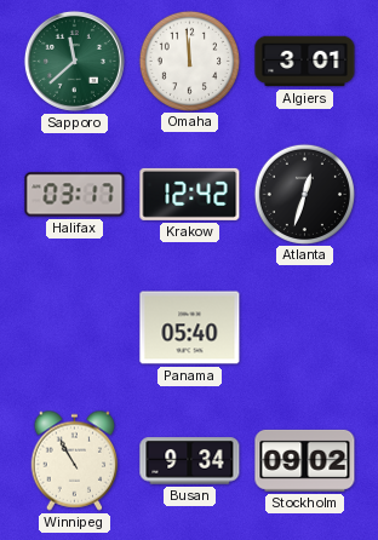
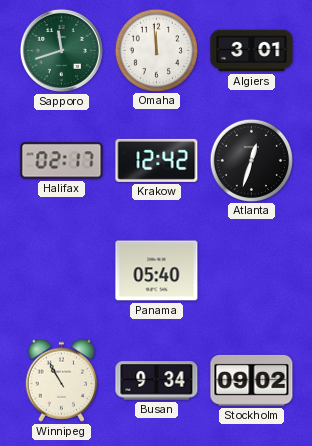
Sapporo: 11:38 -> 11:42 (61, 50)
Halifax: 03:17 -> 02:17 (62, 161)
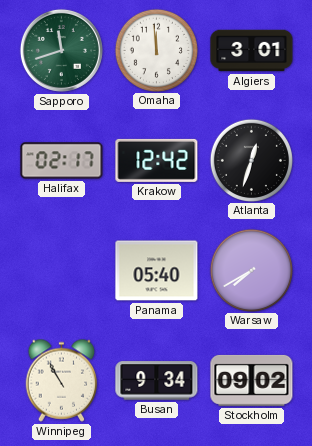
Warsaw: none -> 7:40 (251, 270)
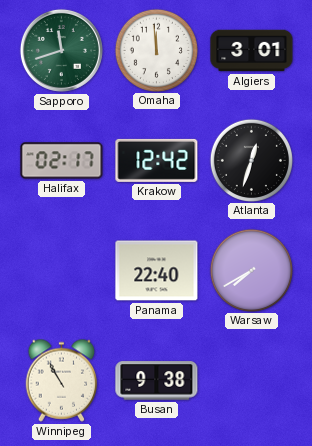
Panama: 05:40 -> 22:40 (157, 271)
Busan: 9:34 -> 9:38 (157, 381)
Stockholm: 09:02 -> none (252, 380)
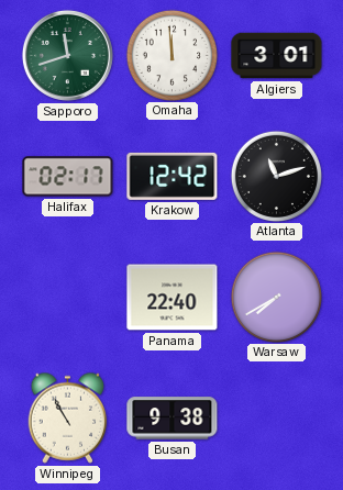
Atlanta: 12:33 -> 11:12 (276, 176)
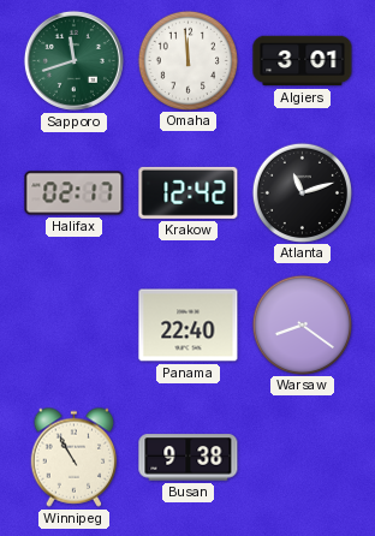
Warsaw: 7:40 -> 8:21 (302, 324)
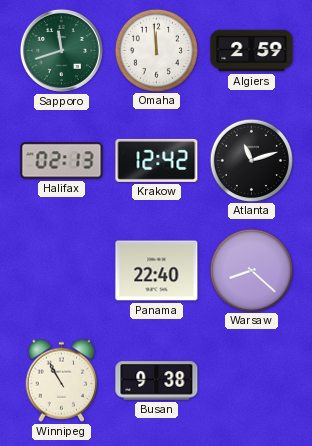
Algiers: 3:01 -> 2:59 (252, 51)
Halifax: 02:17 -> 02:13 (62, 161)
Warsaw: 8:21 -> 8:22 (251, 270)
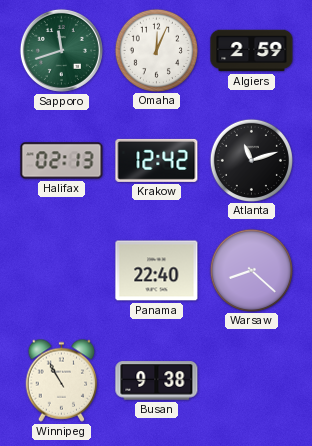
Omaha: 11:59 -> 12:04 (156, 50)
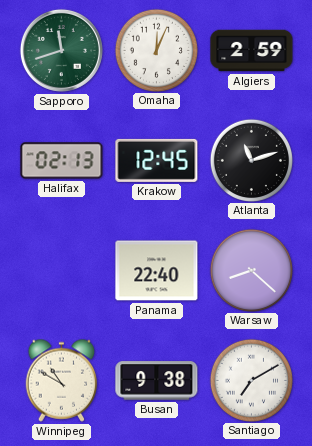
Krakow: 12:42 -> 12:45 (157, 160)
Winnipeg: 10:55 -> 10:50 (62, 380)
Santiago: none -> 7:10 (251, 380)
